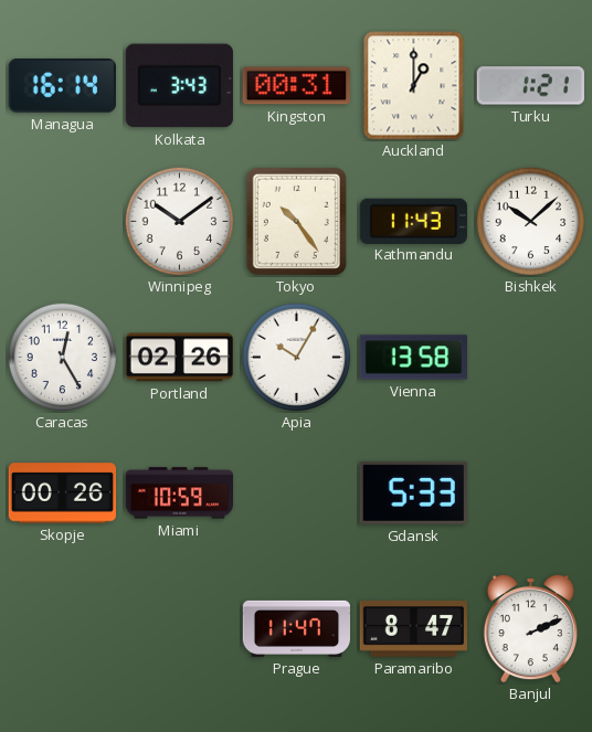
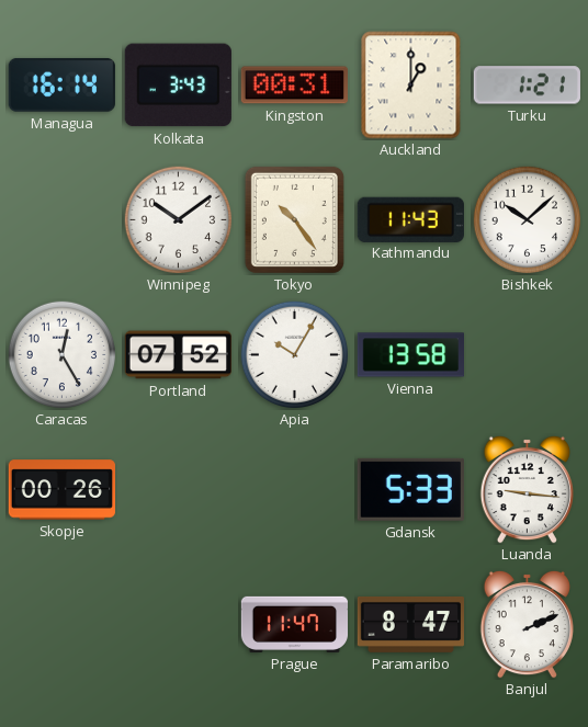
Portland: 02:26 -> 07:52 (178, 355)
Miami: 10:59 -> none (179, 494)
Luanda: none -> 9:16 (527, 489)
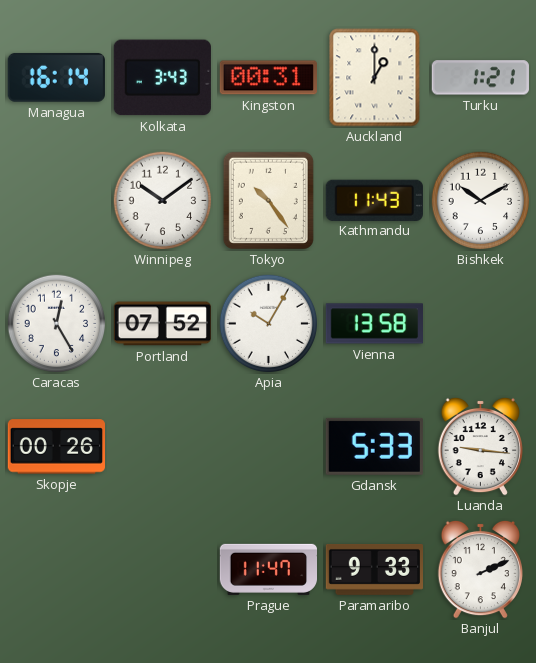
Bishkek: 10:08 -> 10:10 (481, 201)
Paramaribo: 8:47 -> 9:33 (374, 569)
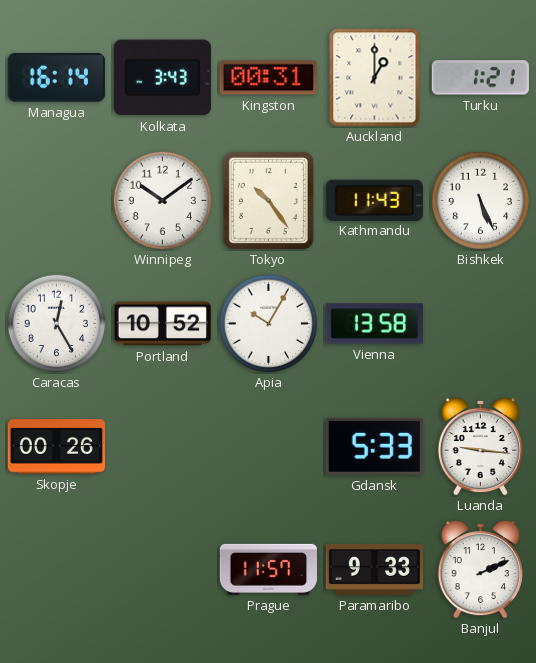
Bishkek: 10:10 -> 5:26 (481, 201)
Portland: 07:52 -> 10:52 (162, 324)
Prague: 11:47 -> 11:57 (268, 569)
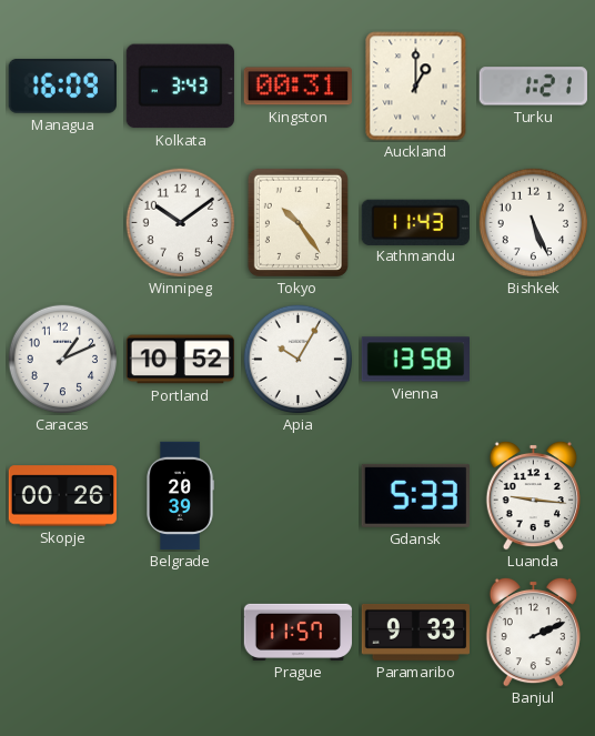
Managua: 16:14 -> 16:09 (62, 85)
Caracas: 12:25 -> 1:11 (63, 360)
Belgrade: none -> 20:39 (180, 496)
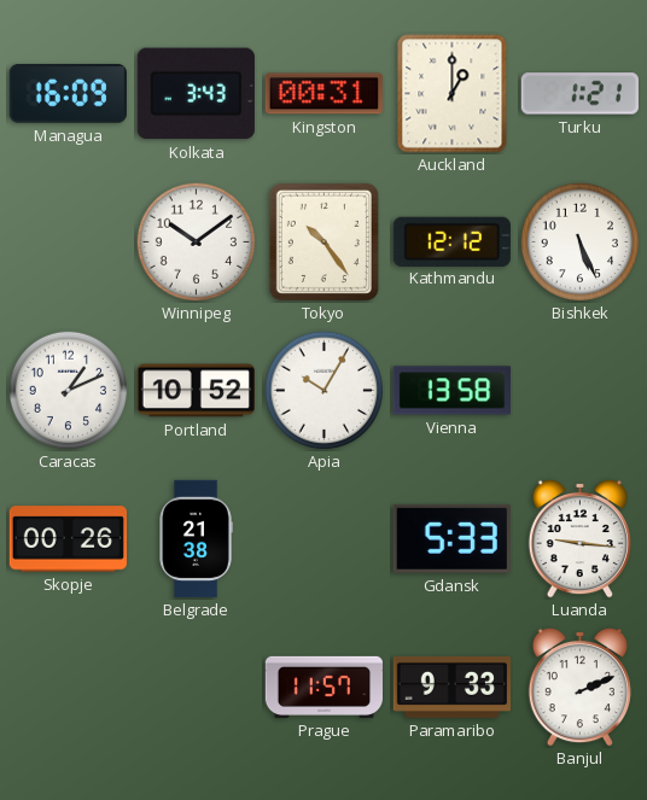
Kathmandu: 11:43 -> 12:12 (451, 241)
Belgrade: 20:39 -> 21:38 (196, 539)
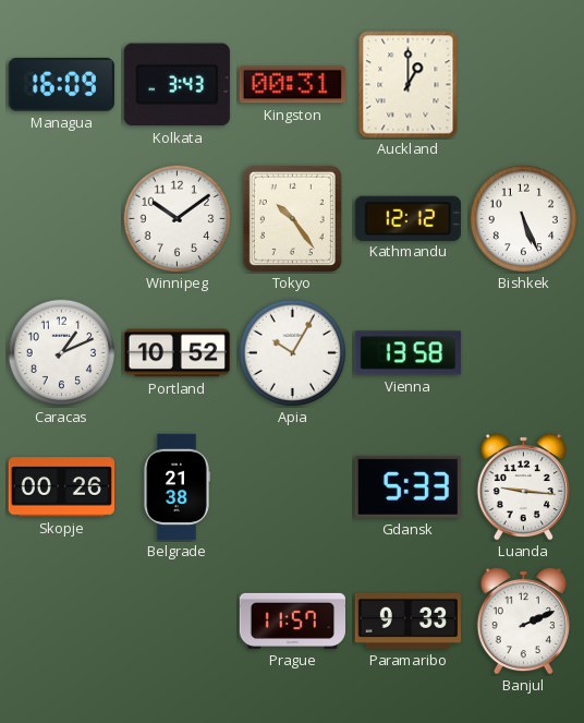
Turku: 1:21 -> none (579, 94)
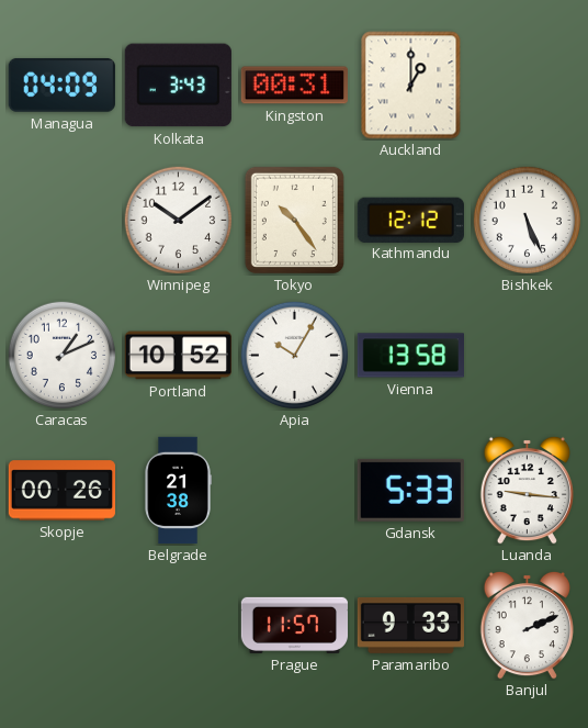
Managua: 16:09 -> 04:09 (61, 85)
